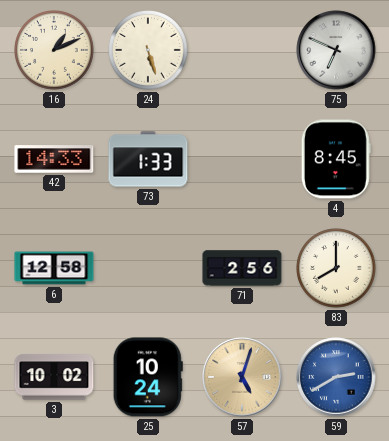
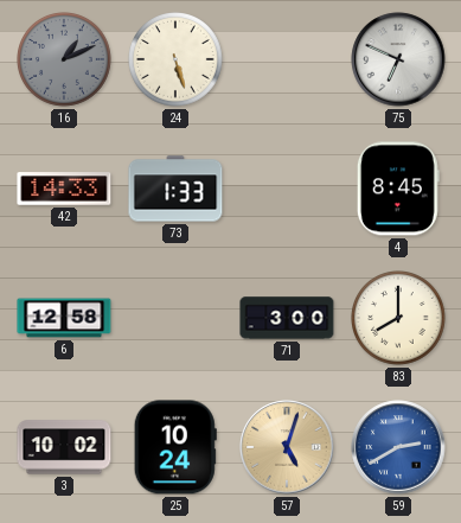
16 dial: cream -> grey (65, 60)
71: 2:56 -> 3:00 (287, 318)
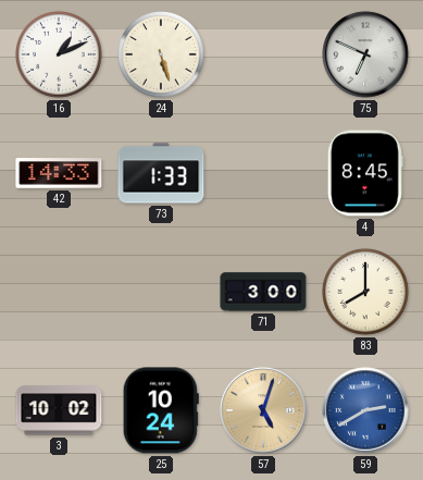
16 dial: grey -> white (60, 56)
6: 12:58 -> none (64, 318)
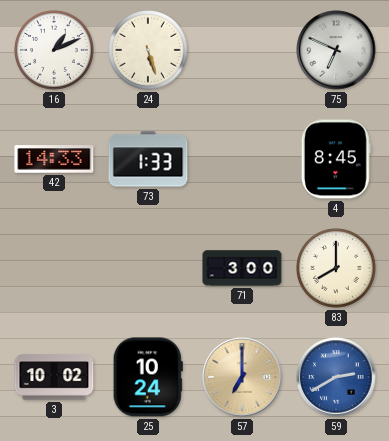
57: 5:03 -> 7:00 (242, 377)
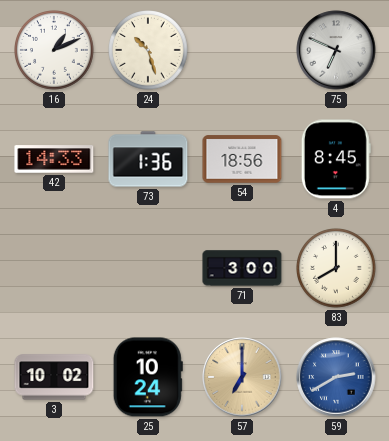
24: 5:27 -> 10:27 (149, 51)
73: 1:33 -> 1:36 (148, 159)
54: none -> 18:56 (242, 159)
